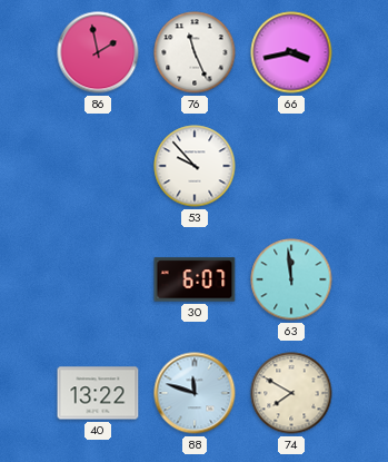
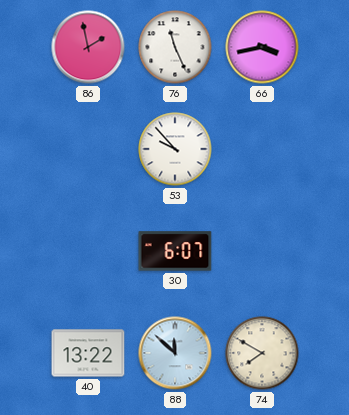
63: 11:59 -> none (291, 279)
88: 11:48 -> 11:52 (175, 353)
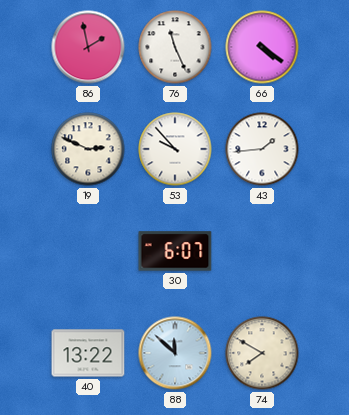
66: 3:43 -> 4:21 (262, 47)
19: none -> 2:49 (88, 149)
43: none -> 1:44 (262, 149)
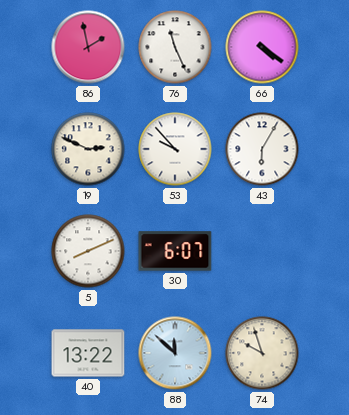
43: 1:44 -> 6:05 (262, 149)
5: none -> 8:11 (88, 251)
74: 7:50 -> 9:57 (262, 353)
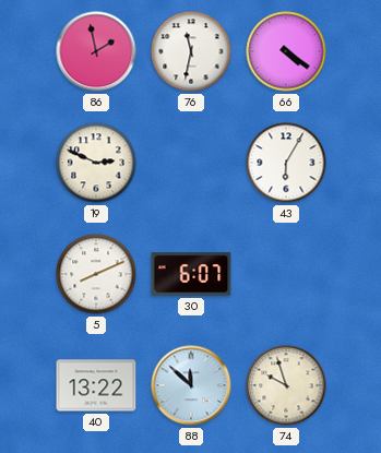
76: 11:26 -> 11:32 (191, 51)
53: 9:53 -> none (175, 149)
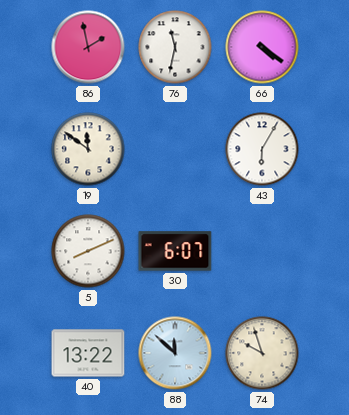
19: 2:49 -> 11:51 (88, 149)
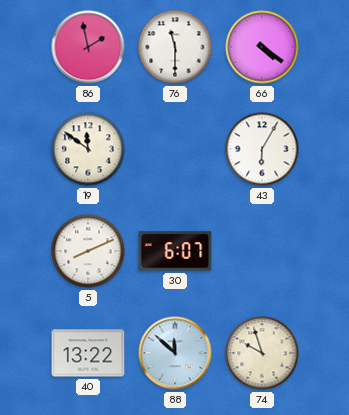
76: 11:32 -> 11:30 (175, 47)
